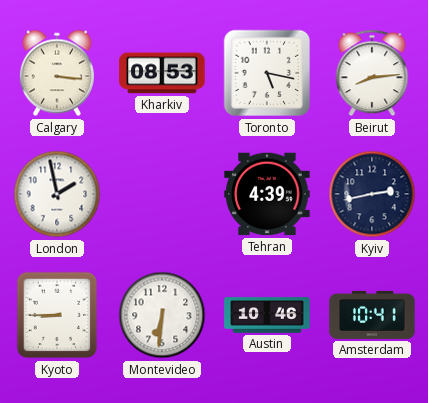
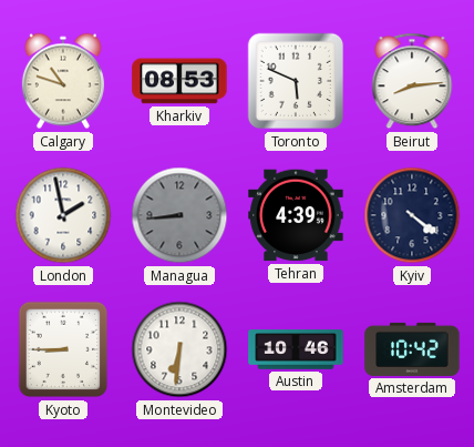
Calgary: 3:16 -> 10:48 (63, 81)
Toronto: 5:17 -> 5:49 (296, 81)
Managua: none -> 8:44 (179, 215)
Kyiv: 2:43 -> 4:21 (412, 215)
Amsterdam: 10:41 -> 10:42 (412, 349)
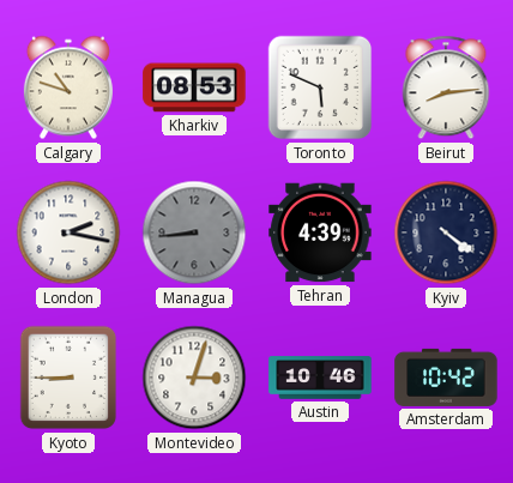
London: 1:58 -> 2:17 (68, 233)
Montevideo: 6:31 -> 3:03 (194, 378)
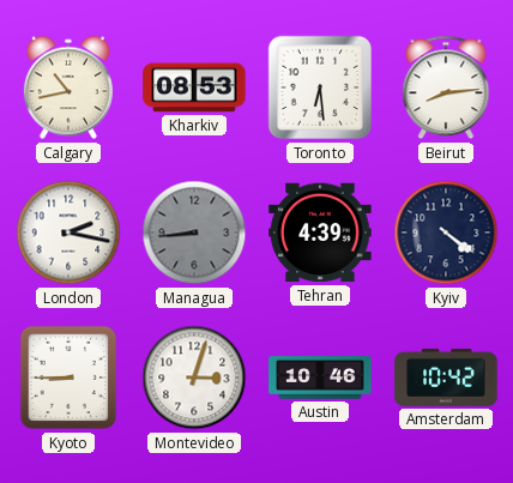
Calgary: 10:48 -> 10:43 (68, 87)
Toronto: 5:49 -> 6:29 (320, 87)
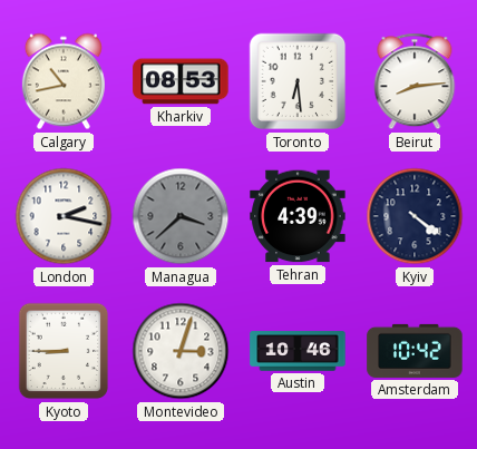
Managua: 8:44 -> 3:38 (181, 216)
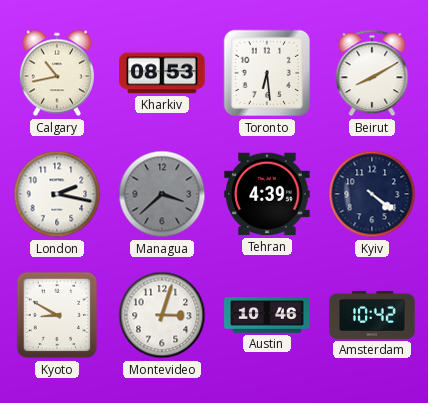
Beirut: 8:14 -> 8:10 (372, 73)
Kyoto: 8:45 -> 8:50 (57, 315)
